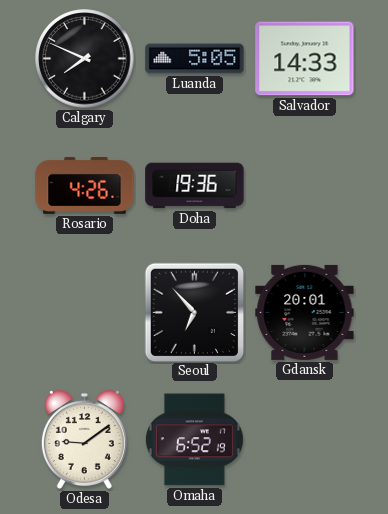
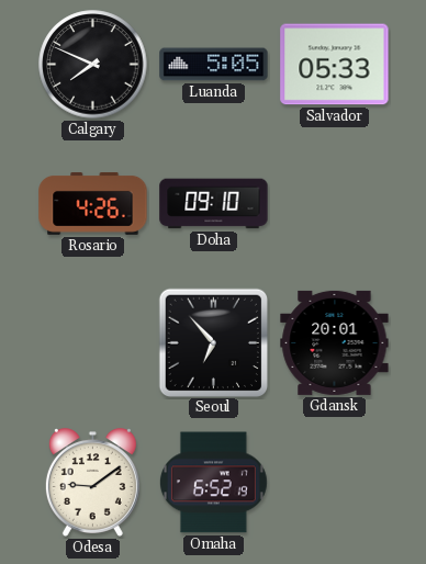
Salvador: 14:33 -> 05:33 (335, 65)
Doha: 19:36 -> 09:10 (214, 204)
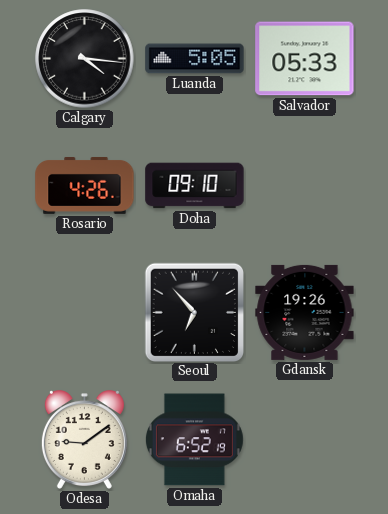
Calgary: 7:49 -> 4:16 (85, 59)
Gdansk: 20:01 -> 19:26 (305, 312)
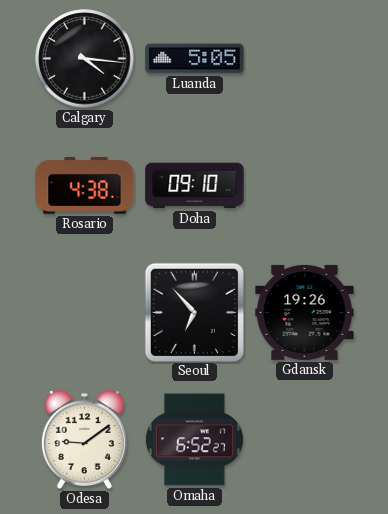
Salvador: 05:33 -> none (305, 59)
Rosario: 4:26 -> 4:38 (85, 185)
Omaha: 6:52:19 -> 6:52:27 (194, 440)
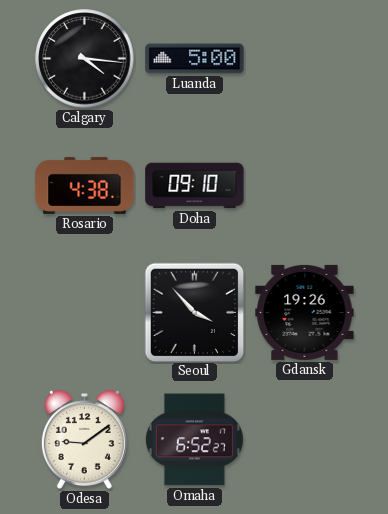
Luanda: 5:05 -> 5:00 (195, 59)
Seoul: 6:53 -> 3:53 (194, 312)
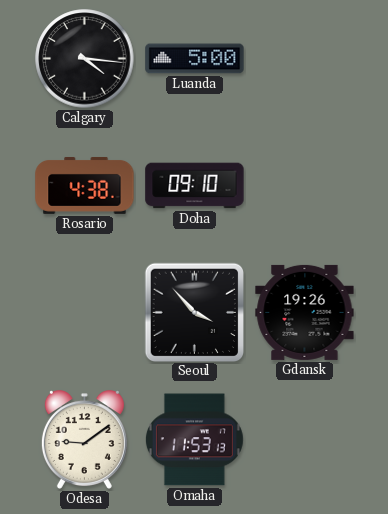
Omaha: 6:52 -> 11:53 (194, 440)
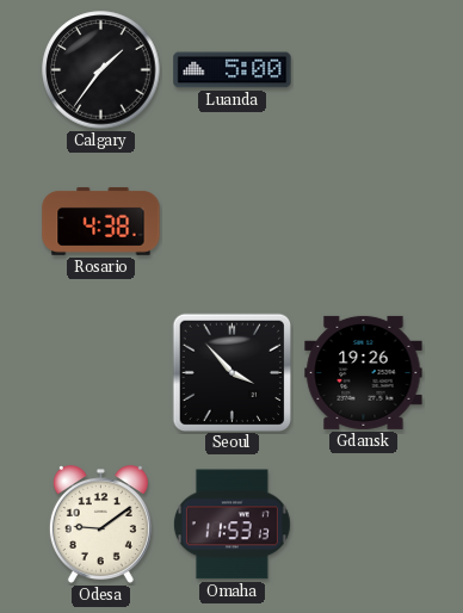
Calgary: 4:16 -> 1:36 (101, 70)
Doha: 09:10 -> none (195, 186)
